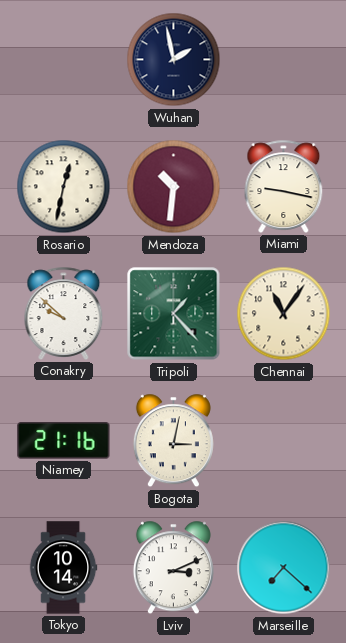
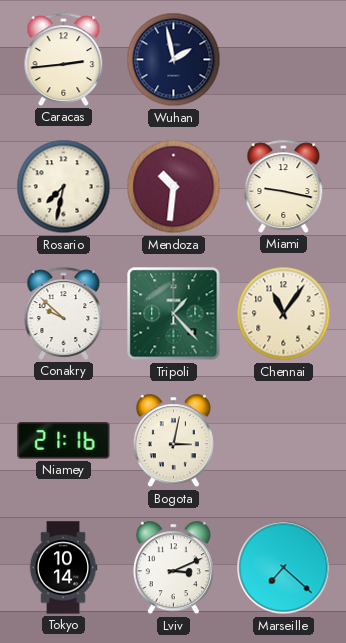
Caracas: none -> 2:44 (64, 59)
Rosario: 12:32 -> 7:32 (64, 187)
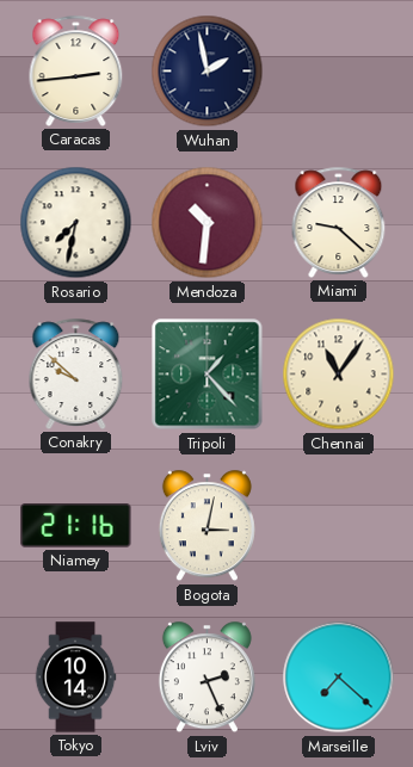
Miami: 9:17 -> 9:22 (339, 222)
Lviv: 3:11 -> 2:26 (207, 678)
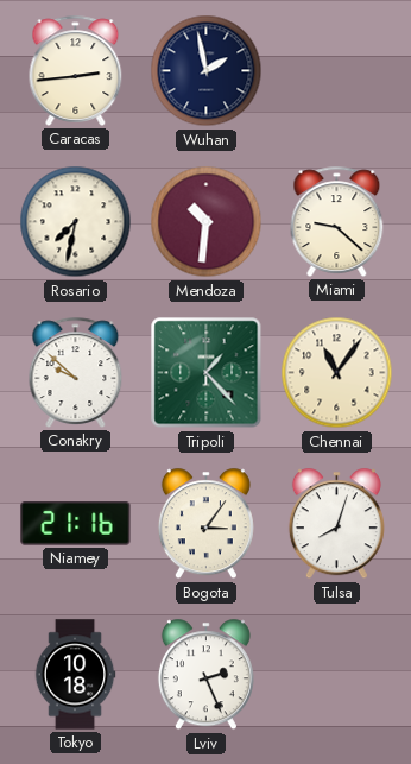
Bogota: 3:02 -> 3:06 (205, 524)
Tulsa: none -> 8:03 (336, 524)
Tokyo: 10:14 -> 10:18 (75, 675)
Marseille: 7:22 -> none (339, 678)
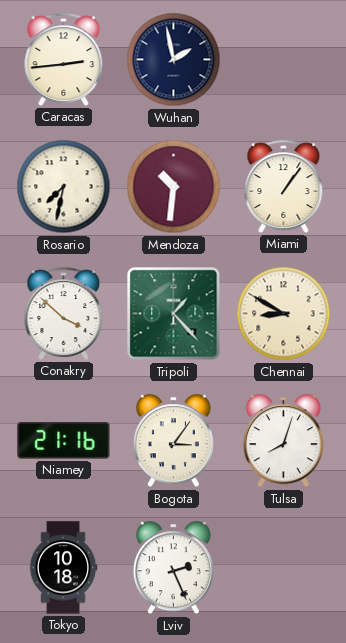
Miami: 9:22 -> 1:06 (284, 186)
Conakry: 9:52 -> 3:52 (64, 313)
Chennai: 11:06 -> 8:50 (284, 314)
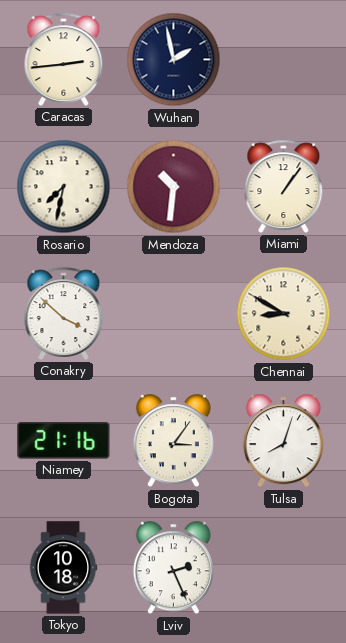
Tripoli: 1:23 -> none (174, 314)
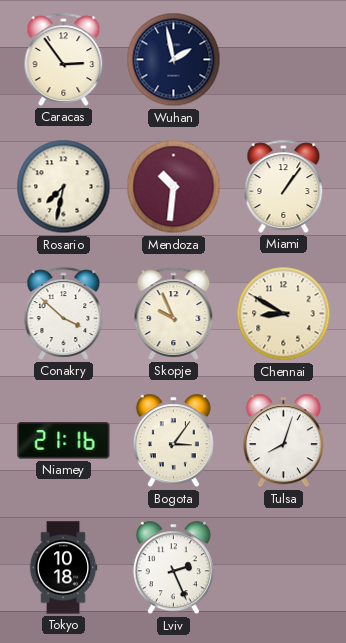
Caracas: 2:44 -> 2:54 (64, 59)
Skopje: none -> 9:56 (174, 313)
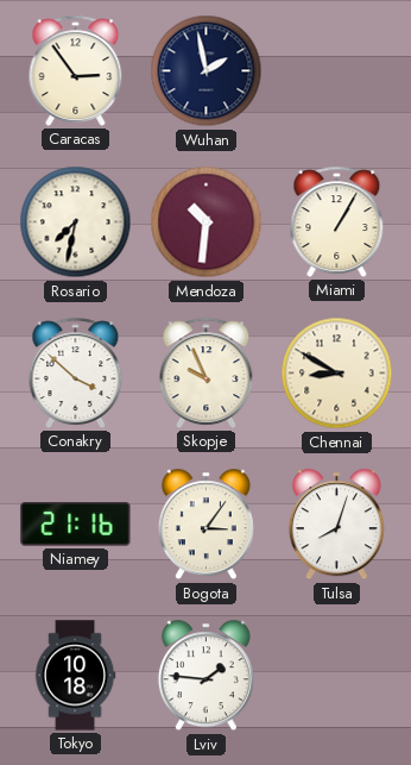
Miami: 1:06 -> 1:05 (337, 221)
Lviv: 2:26 -> 1:46 (205, 676)
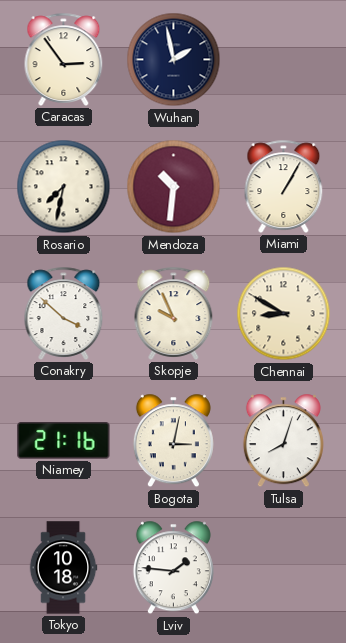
Bogota: 3:06 -> 3:02 (173, 441)
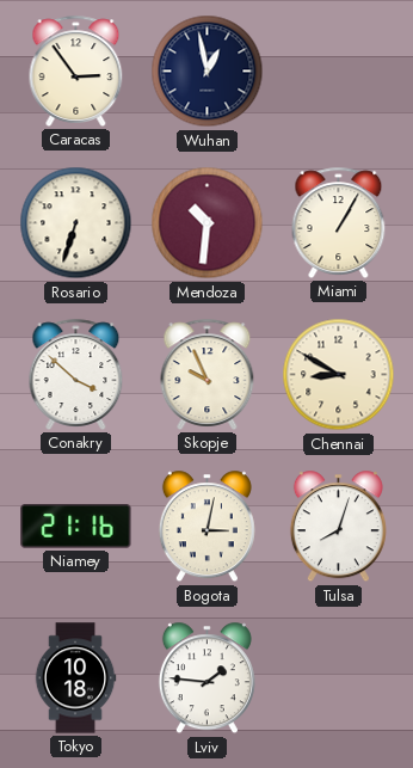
Wuhan: 1:58 -> 12:58 (208, 72)
Rosario: 7:32 -> 6:33 (76, 223)
